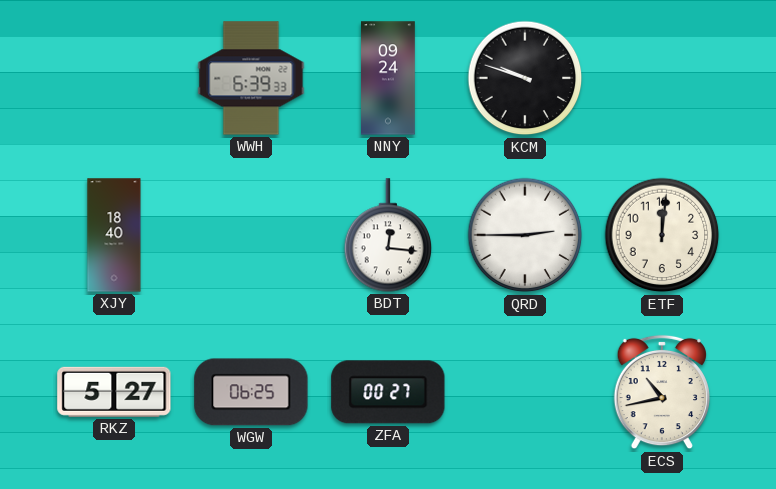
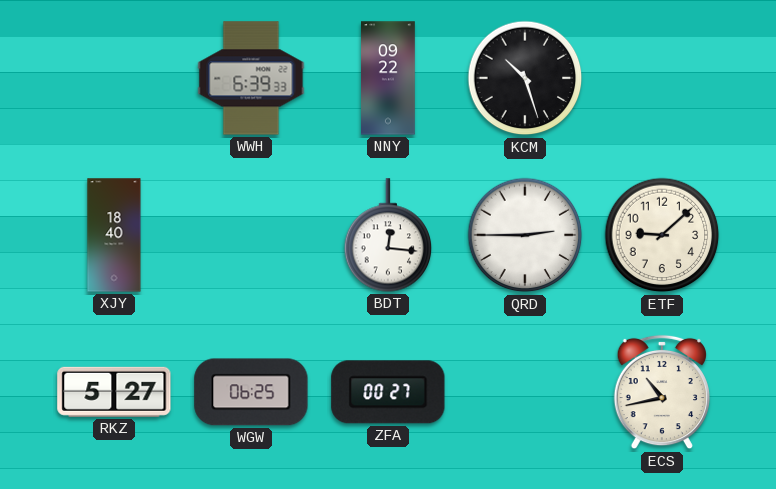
NNY: 09:24 -> 09:22 (389, 78)
KCM: 9:48 -> 10:27 (525, 78)
ETF: 12:01 -> 9:08 (662, 235)
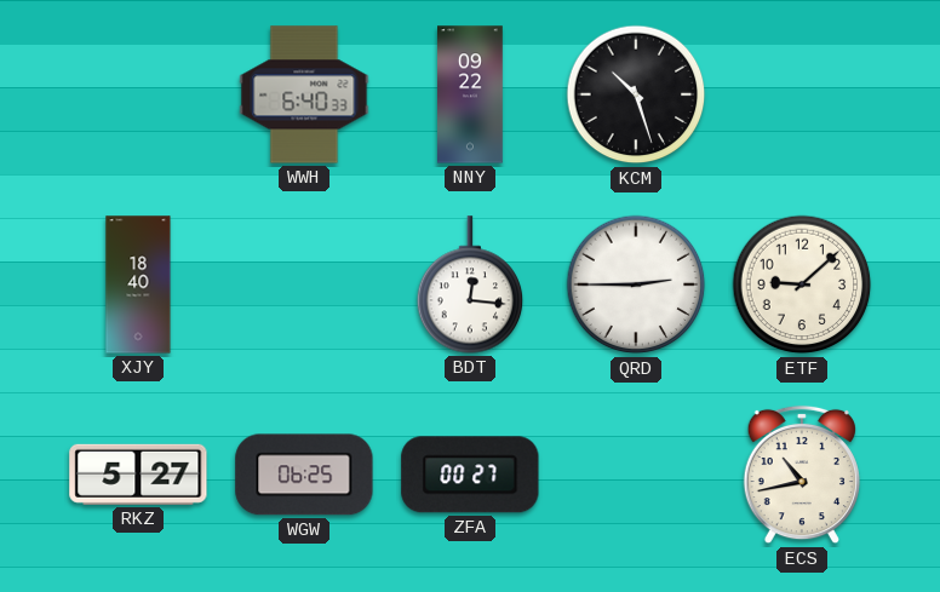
WWH: 6:39 -> 6:40 (304, 94)
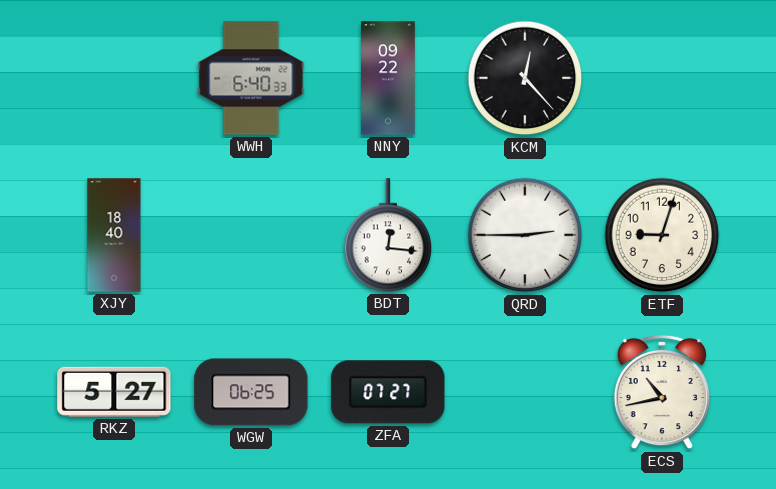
KCM: 10:27 -> 12:23 (525, 78)
ETF: 9:08 -> 9:03 (662, 235)
ZFA: 00:27 -> 07:27 (388, 392)
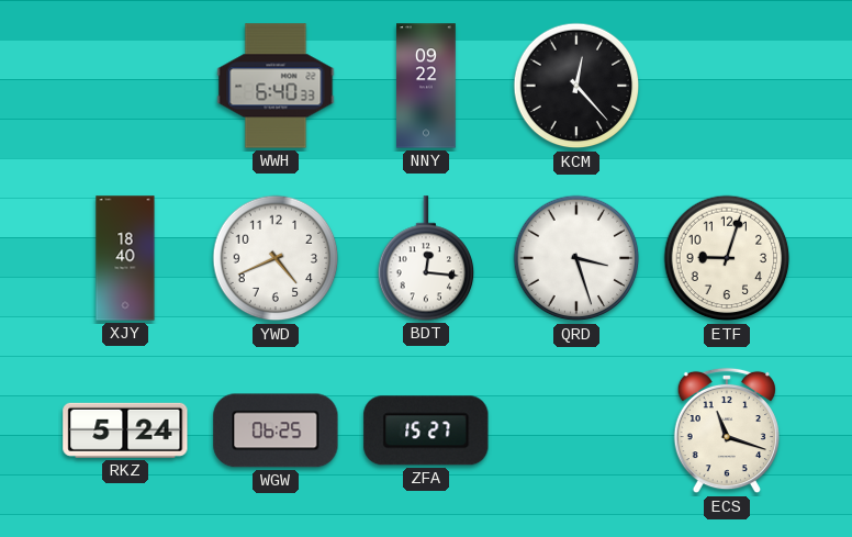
YWD: none -> 4:41 (276, 258)
QRD: 2:45 -> 3:27 (576, 258)
RKZ: 5:27 -> 5:24 (125, 430)
ZFA: 07:27 -> 15:27 (426, 430)
ECS: 10:43 -> 11:18 (727, 430)
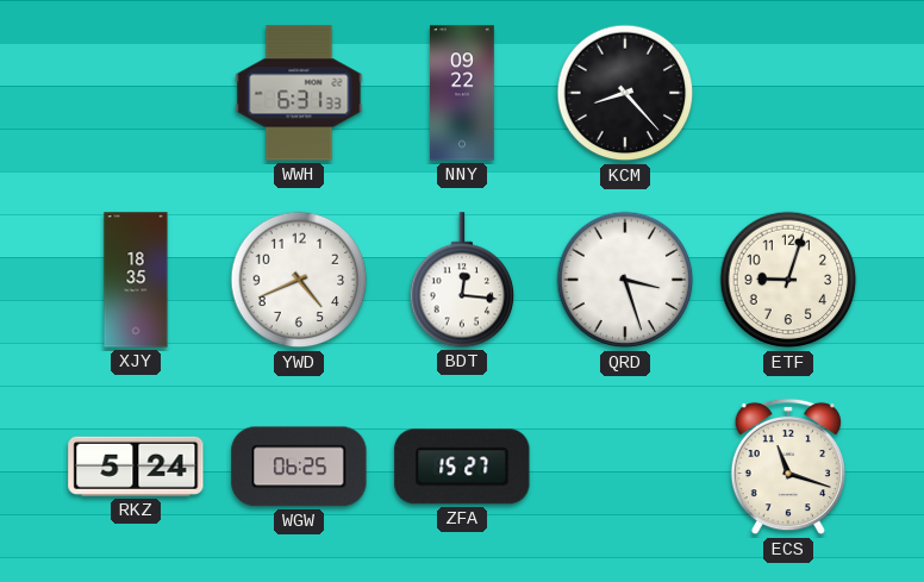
WWH: 6:40 -> 6:31 (299, 93)
KCM: 12:23 -> 8:23 (625, 93)
XJY: 18:40 -> 18:35 (136, 280)
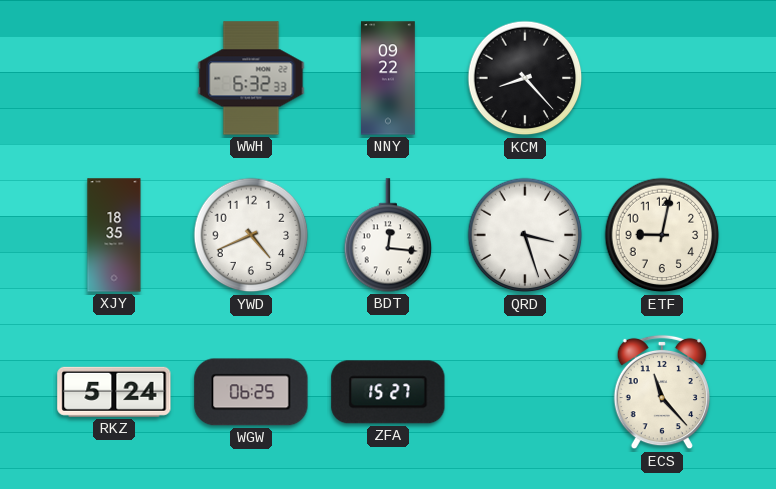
WWH: 6:31 -> 6:32 (251, 78)
ETF: 9:03 -> 9:02 (662, 235)
ECS: 11:18 -> 11:23 (662, 392)
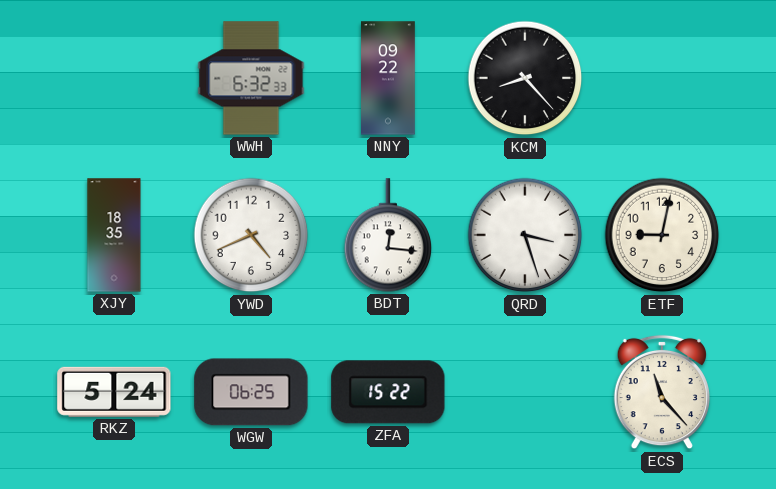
ZFA: 15:27 -> 15:22 (388, 392)
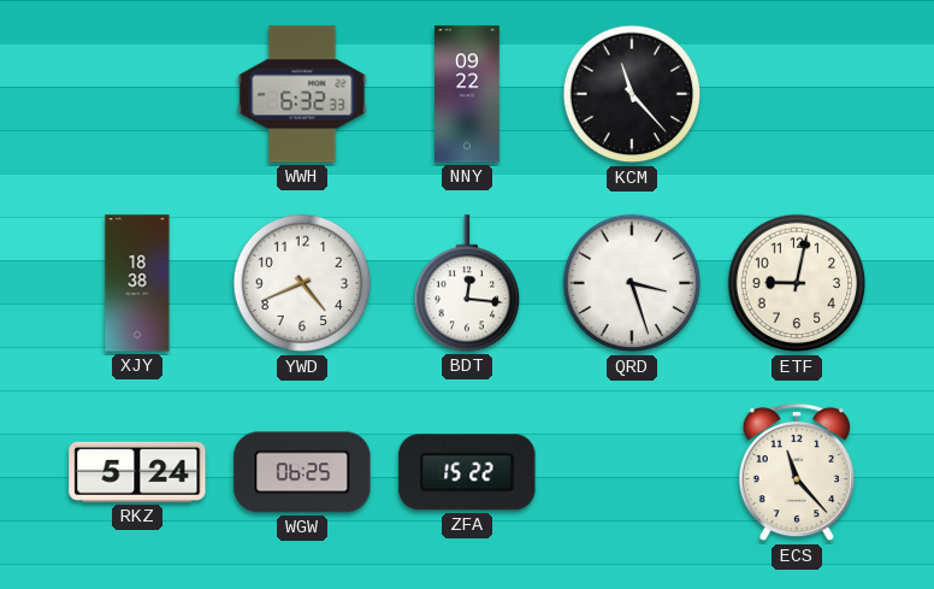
KCM: 8:23 -> 11:23 (632, 94)
XJY: 18:35 -> 18:38 (137, 283)
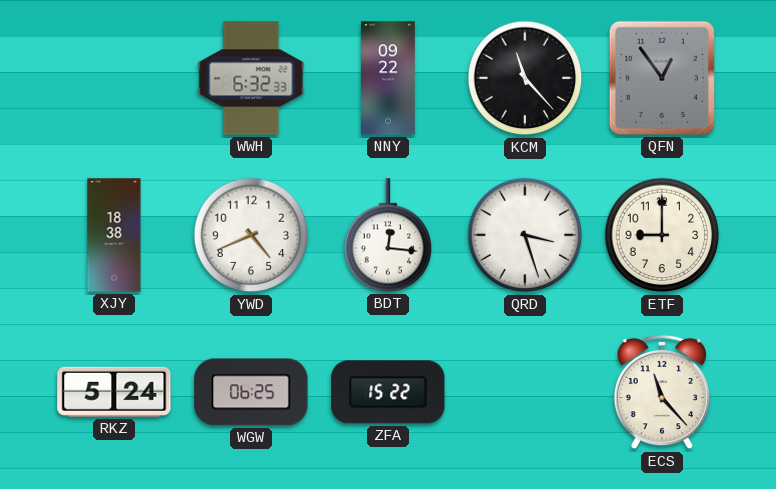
QFN: none -> 12:54 (662, 78)
ETF: 9:02 -> 9:00 (662, 235)
